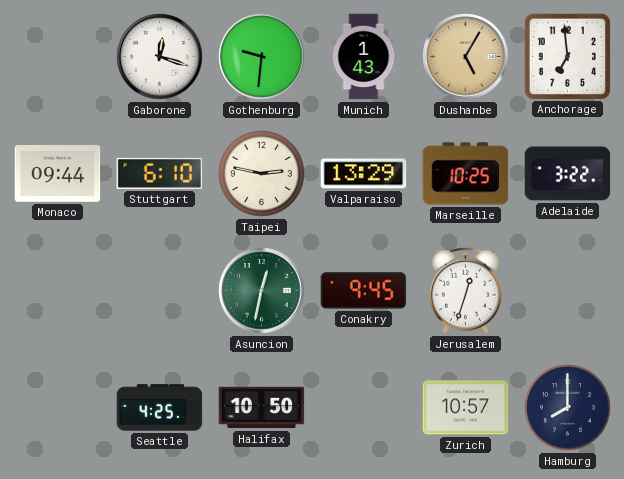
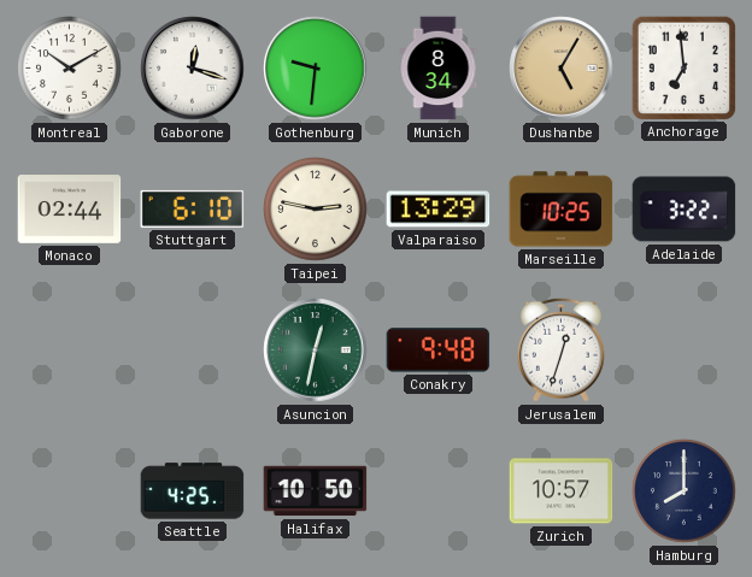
Montreal: none -> 10:10 (70, 69)
Munich: 1:43 -> 8:34 (439, 69)
Monaco: 09:44 -> 02:44 (70, 210)
Conakry: 9:45 -> 9:48 (439, 351)
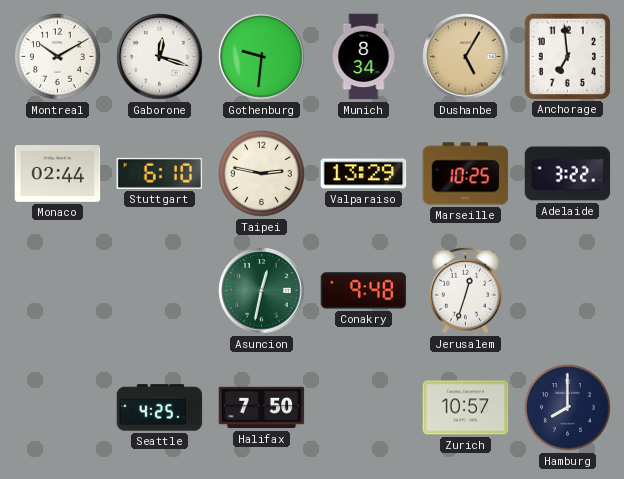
Halifax: 10:50 -> 7:50 (262, 408)
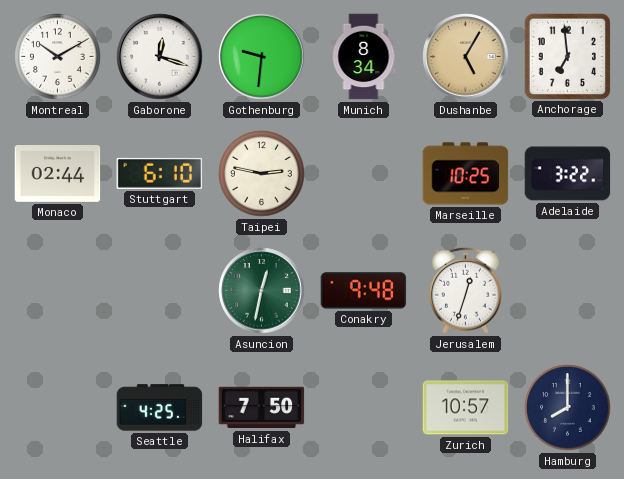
Valparaiso: 13:29 -> none (364, 174)
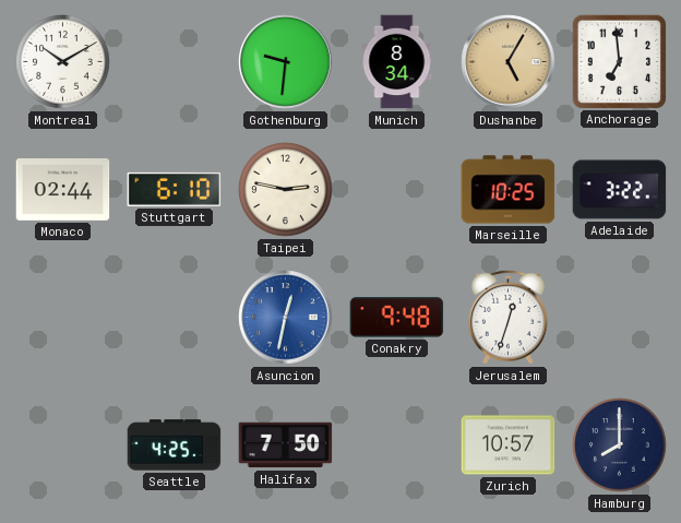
Gaborone: 12:18 -> none (160, 57)
Asuncion dial: green -> blue (286, 318)
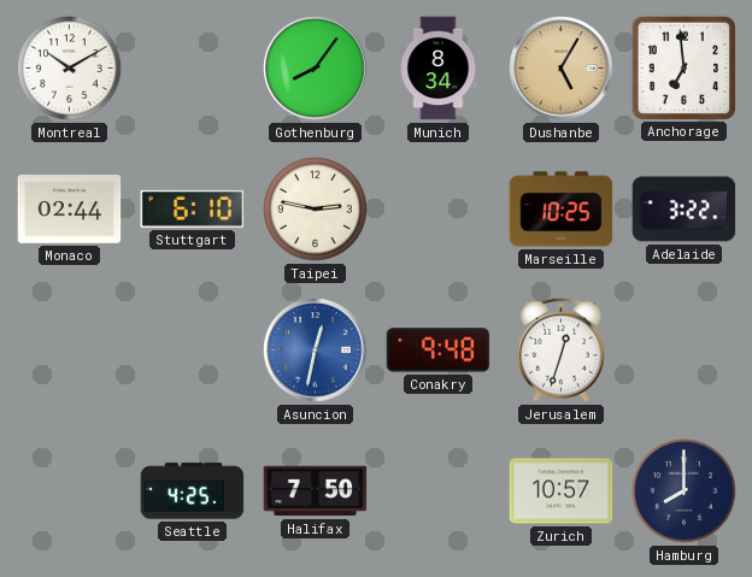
Gothenburg: 9:31 -> 8:06 (316, 69)
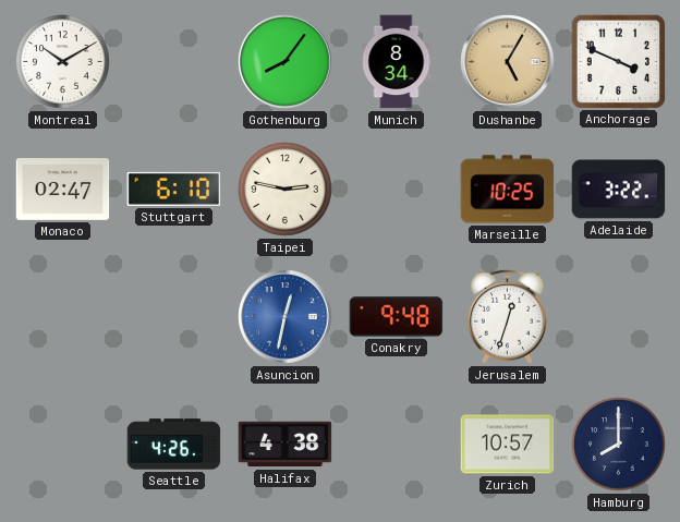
Anchorage: 6:59 -> 3:49 (618, 61)
Monaco: 02:44 -> 02:47 (63, 190)
Seattle: 4:25 -> 4:26 (174, 445)
Halifax: 7:50 -> 4:38 (286, 445)
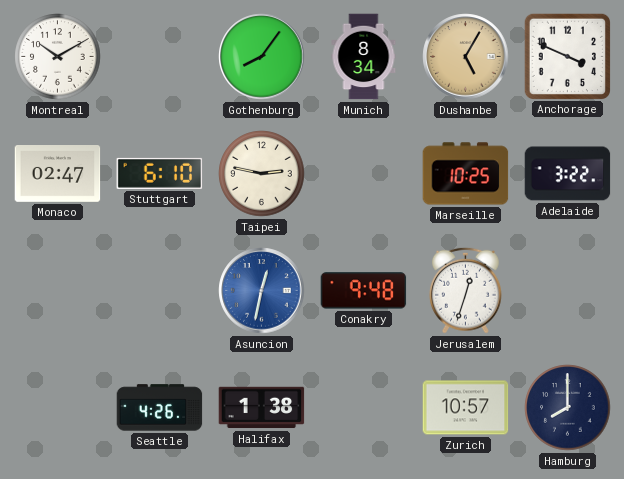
Halifax: 4:38 -> 1:38 (262, 408)
